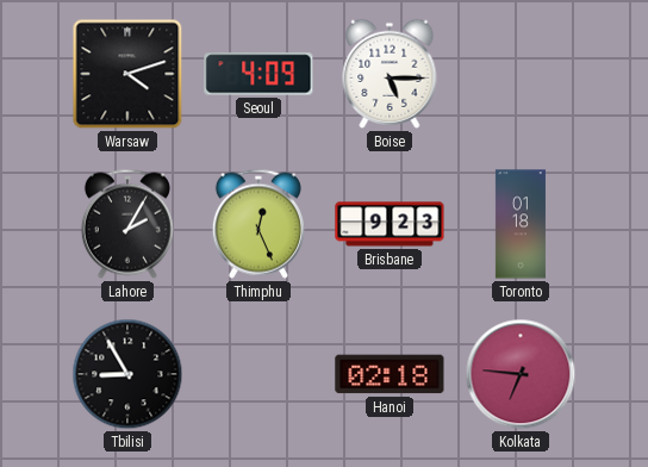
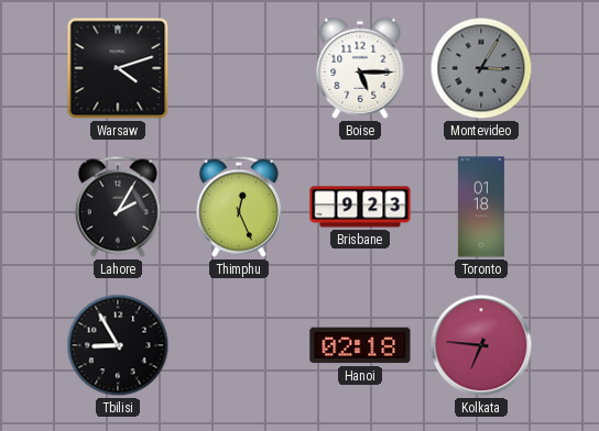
Seoul: 4:09 -> none (258, 74)
Montevideo: none -> 3:05 (481, 68)
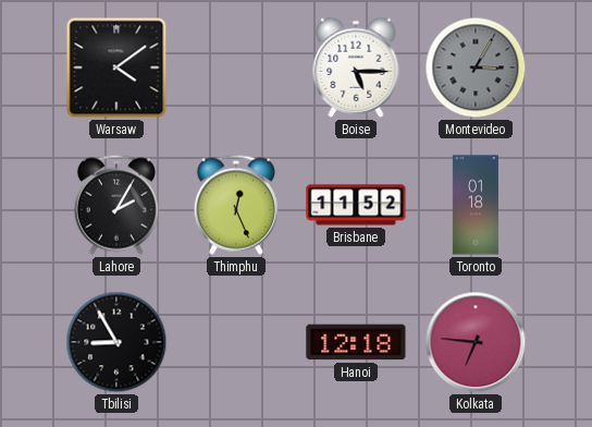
Warsaw: 4:12 -> 4:09 (116, 68)
Brisbane: 9:23 -> 11:52 (356, 205)
Hanoi: 02:18 -> 12:18 (356, 342)
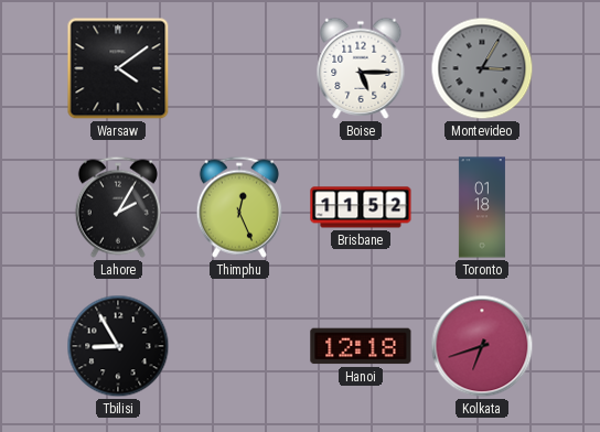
Kolkata: 6:46 -> 6:42 (482, 346)
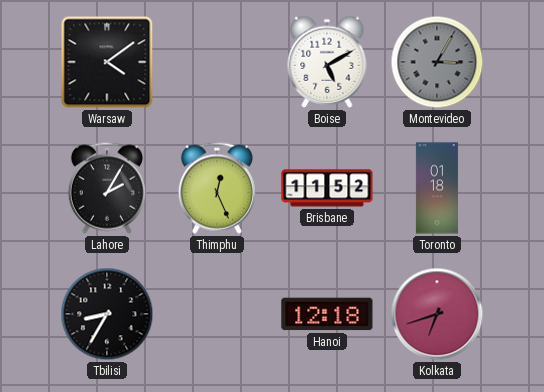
Boise: 5:15 -> 5:10 (327, 62)
Tbilisi: 8:55 -> 8:35 (107, 314)
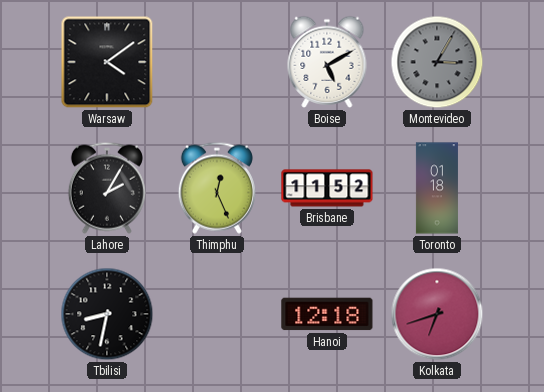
Tbilisi: 8:35 -> 8:32 (107, 314)
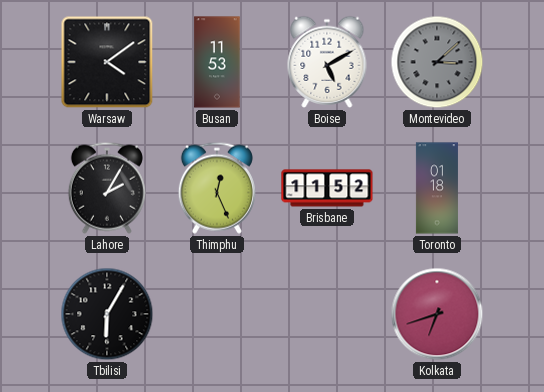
Busan: none -> 11:53 (217, 62)
Montevideo: 3:05 -> 3:08 (437, 62)
Tbilisi: 8:32 -> 6:05 (107, 314)
Hanoi: 12:18 -> none (327, 314)
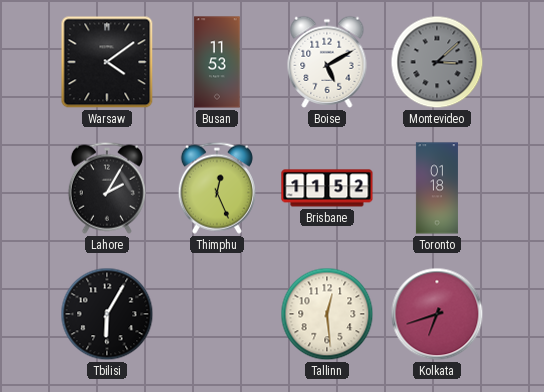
Tallinn: none -> 12:29 (327, 314)
